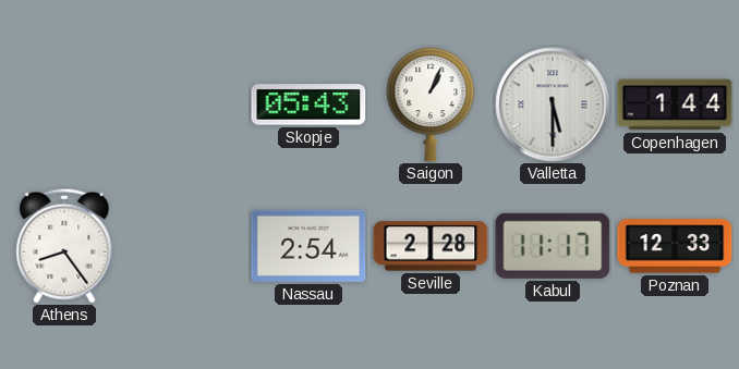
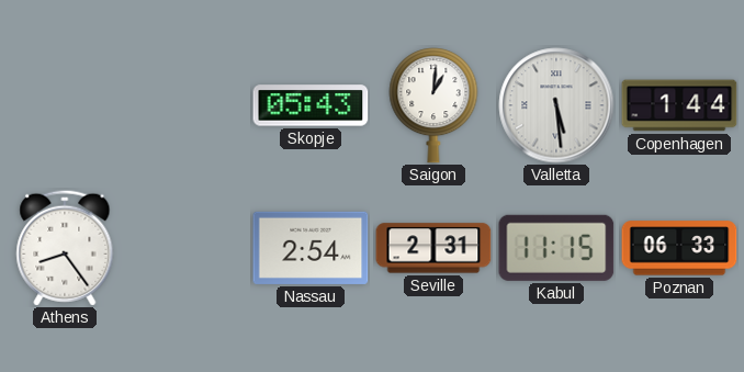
Saigon: 1:04 -> 1:01 (433, 105)
Valletta: 5:30 -> 5:29 (556, 105)
Seville: 2:28 -> 2:31 (433, 248)
Kabul: 11:17 -> 11:15 (556, 248)
Poznan: 12:33 -> 06:33 (679, 248)
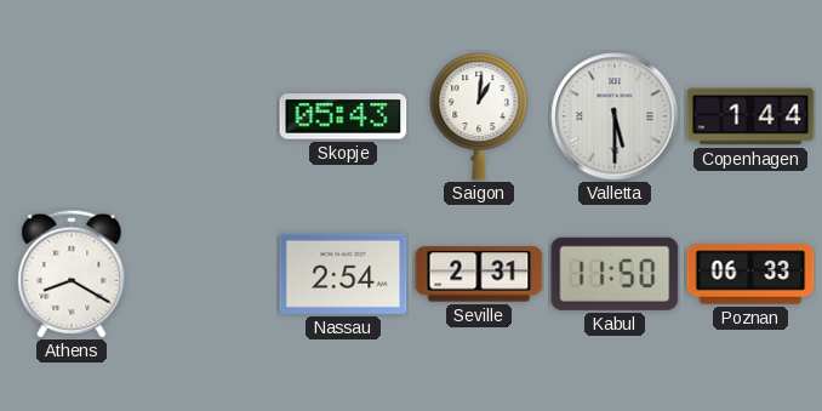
Valletta: 5:29 -> 5:30 (615, 116)
Athens: 8:24 -> 8:20 (72, 274)
Kabul: 11:15 -> 11:50 (615, 274)
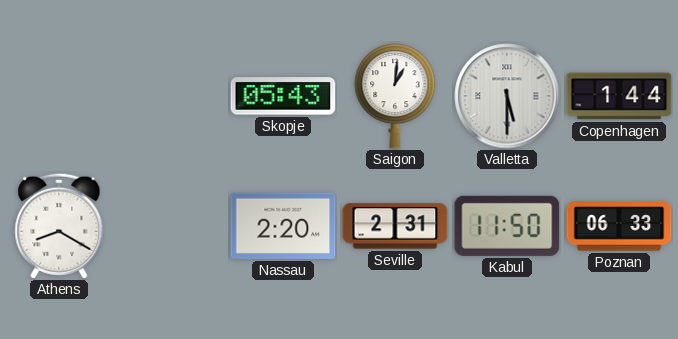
Nassau: 2:54 -> 2:20 (283, 226)
